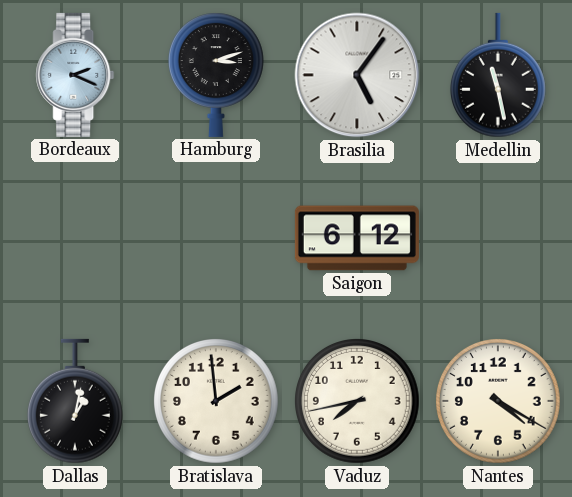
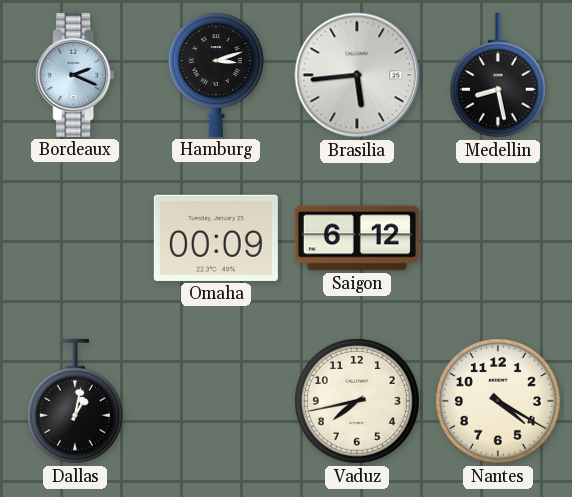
Brasilia: 5:06 -> 5:44 (357, 75)
Medellin: 11:28 -> 8:28 (498, 75)
Omaha: none -> 00:09 (216, 238)
Bratislava: 1:59 -> none (217, 402)
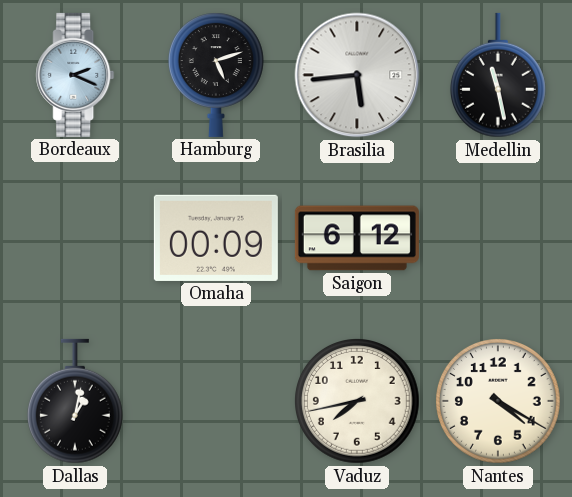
Hamburg: 3:12 -> 5:12 (216, 75)
Medellin: 8:28 -> 11:28 (498, 75)
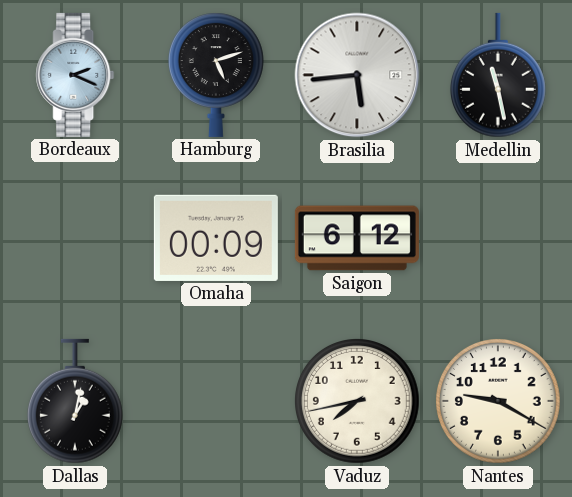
Nantes: 4:20 -> 9:20 (499, 402)
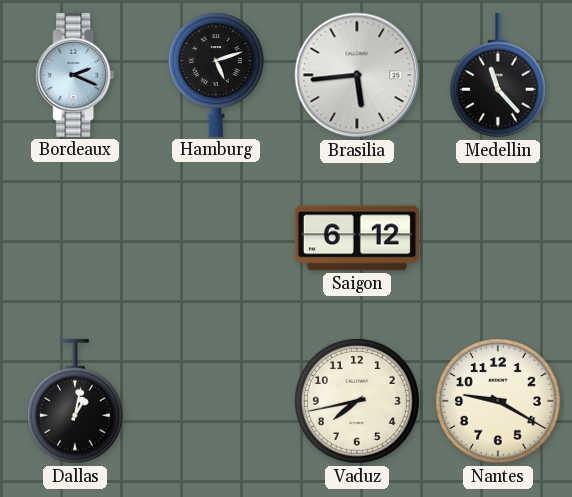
Medellin: 11:28 -> 11:23 (498, 75)
Omaha: 00:09 -> none (216, 238)
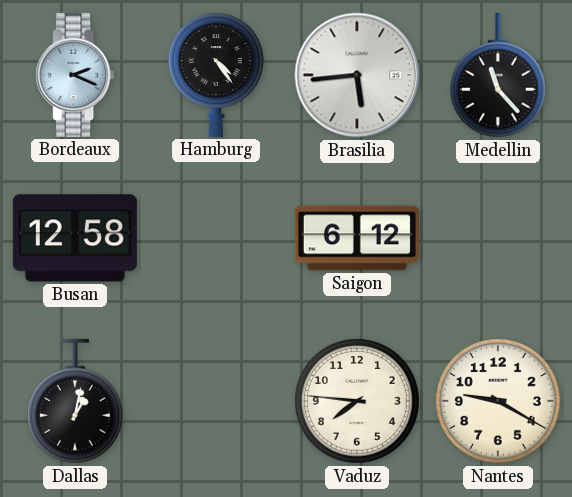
Hamburg: 5:12 -> 4:24 (216, 75)
Busan: none -> 12:58 (75, 238)
Vaduz: 7:43 -> 7:46 (358, 402)
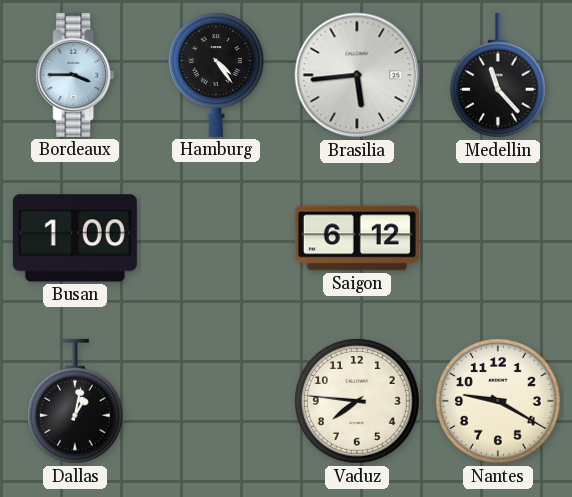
Bordeaux: 2:19 -> 3:45 (75, 75)
Busan: 12:58 -> 1:00 (75, 238)
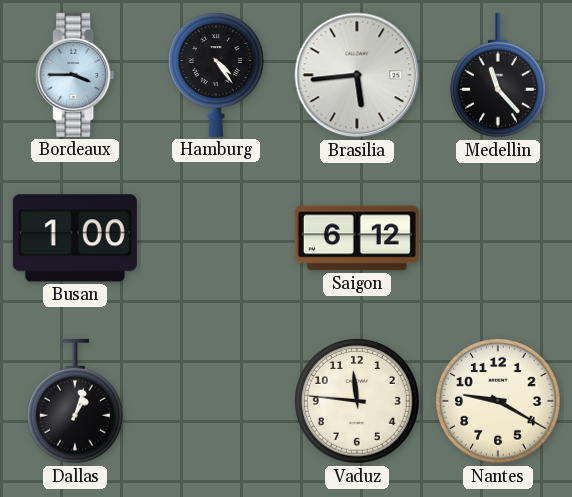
Dallas: 1:02 -> 1:03 (75, 401)
Vaduz: 7:46 -> 11:46 (358, 402)
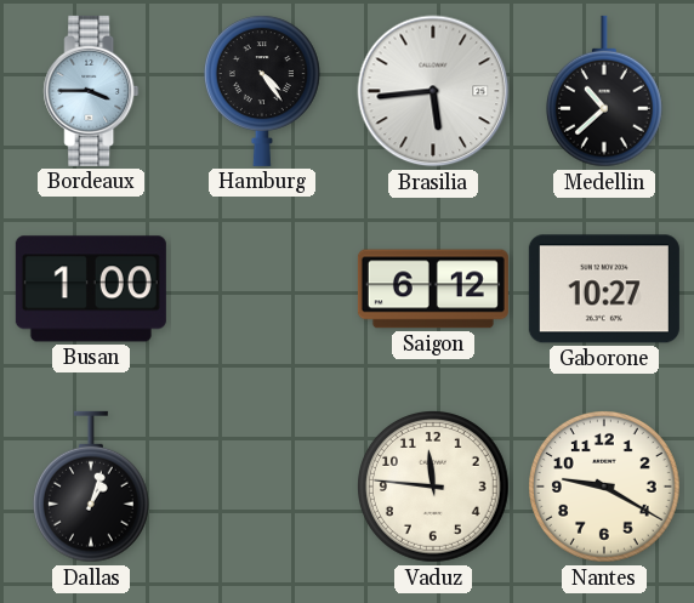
Medellin: 11:23 -> 10:38 (604, 91)
Gaborone: none -> 10:27 (604, 289)
